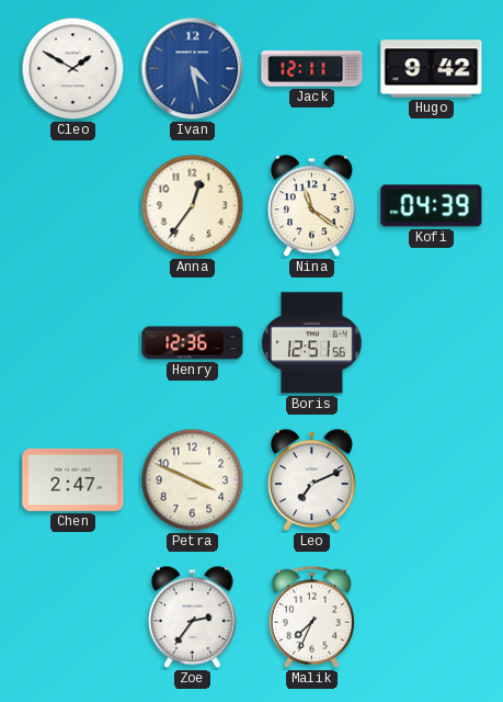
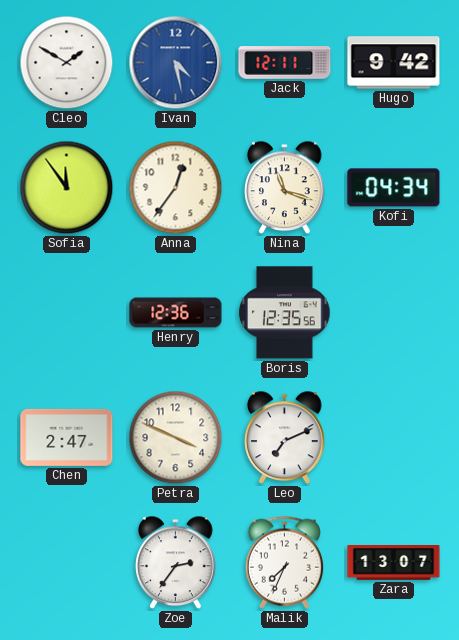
Sofia: none -> 11:54 (67, 188)
Nina: 11:21 -> 11:18 (285, 188)
Kofi: 04:39 -> 04:34 (394, 188)
Boris: 12:51 -> 12:35 (285, 313)
Zara: none -> 13:07 (394, 563)
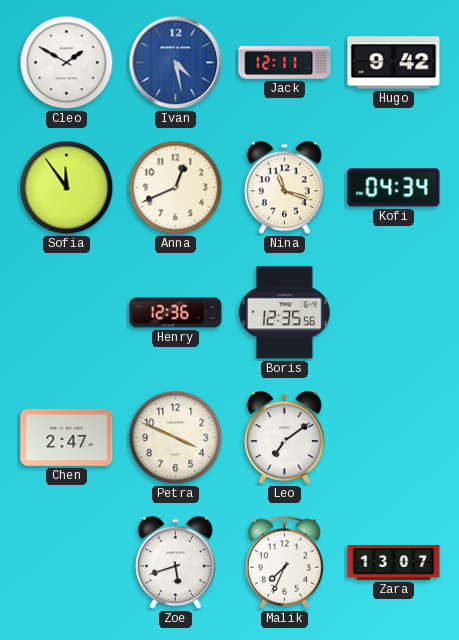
Anna: 12:36 -> 12:41 (176, 188)
Leo: 7:11 -> 7:09 (285, 438)
Zoe: 2:36 -> 5:42 (176, 563)
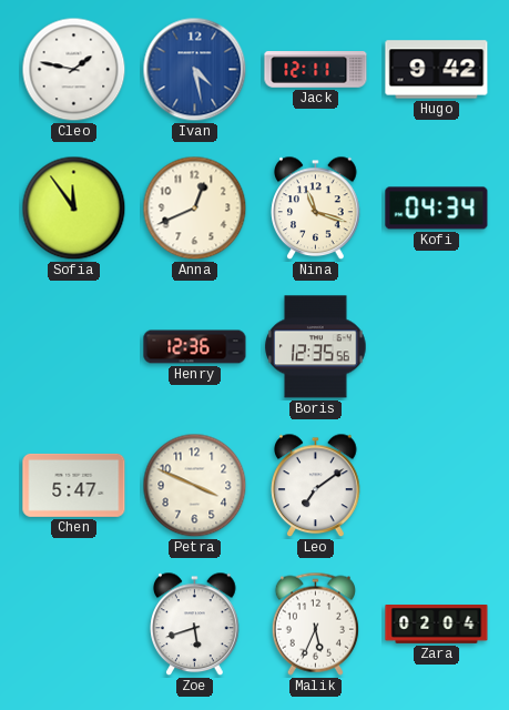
Cleo: 1:50 -> 1:47 (74, 70)
Chen: 2:47 -> 5:47 (74, 485)
Malik: 7:34 -> 5:34 (315, 623)
Zara: 13:07 -> 02:04 (437, 625)
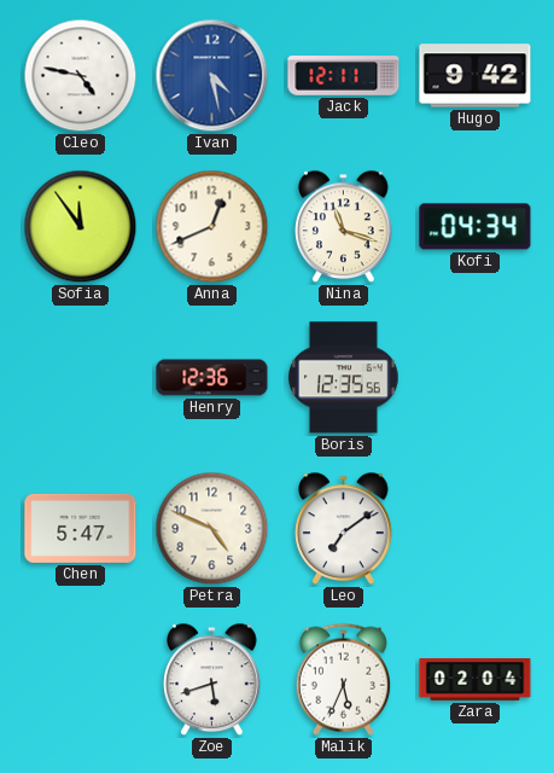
Cleo: 1:47 -> 4:47 (81, 76)
Petra: 3:49 -> 4:49 (212, 529)
